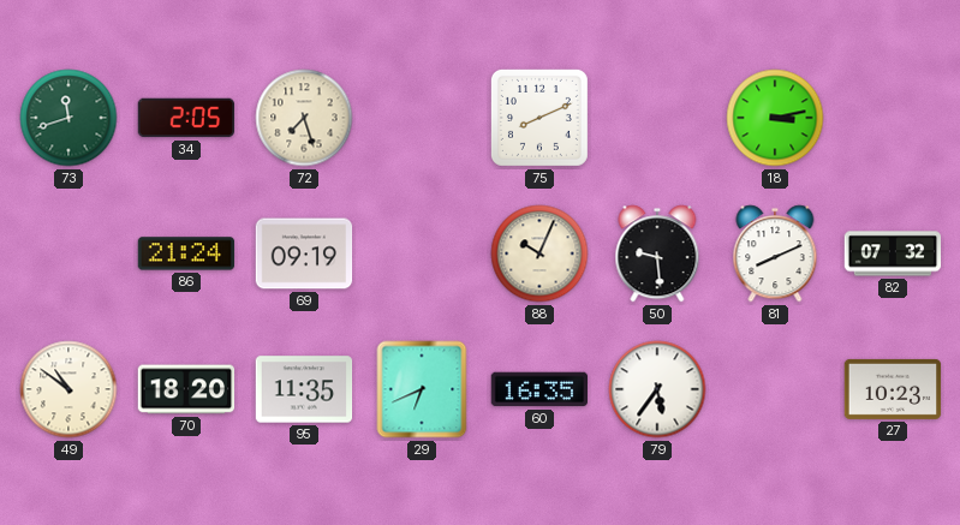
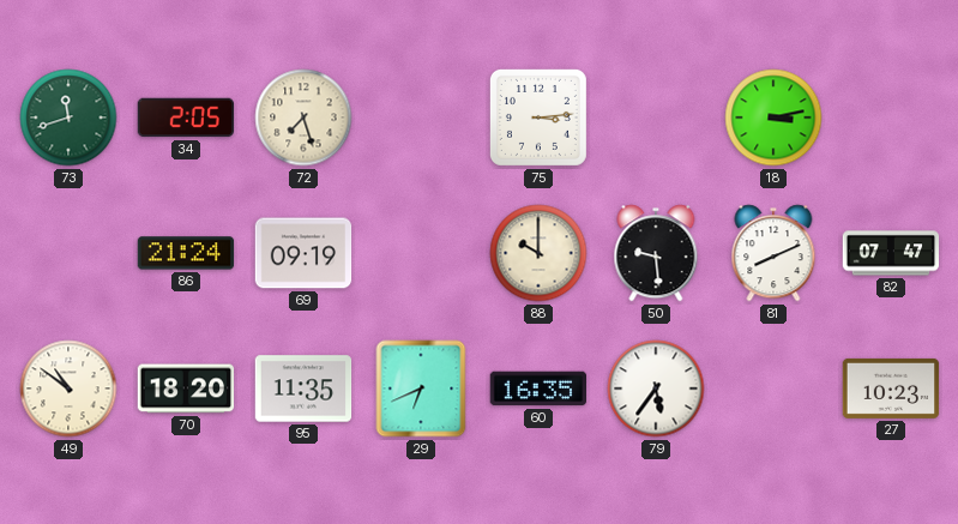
75: 8:11 -> 3:14 (538, 118)
88: 10:04 -> 10:00 (538, 253)
82: 07:32 -> 07:47 (891, 253)
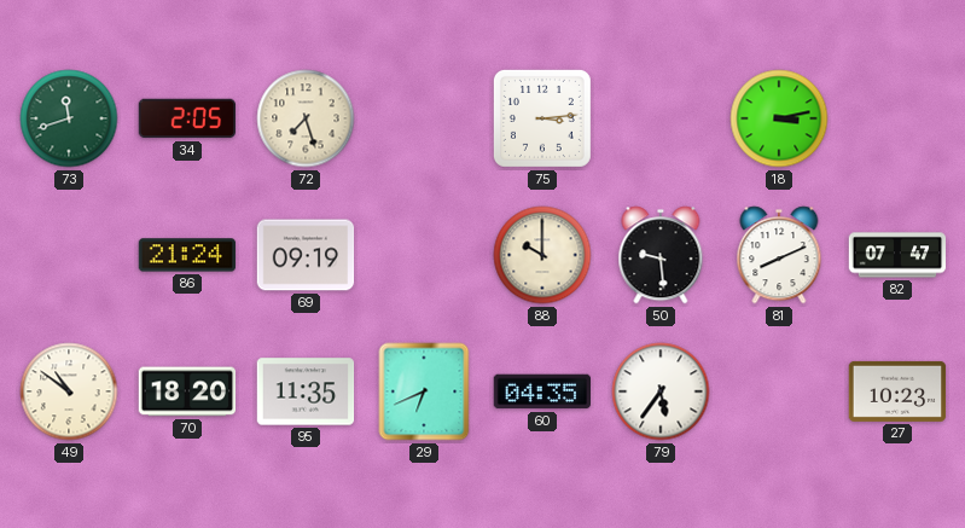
60: 16:35 -> 04:35 (541, 391)
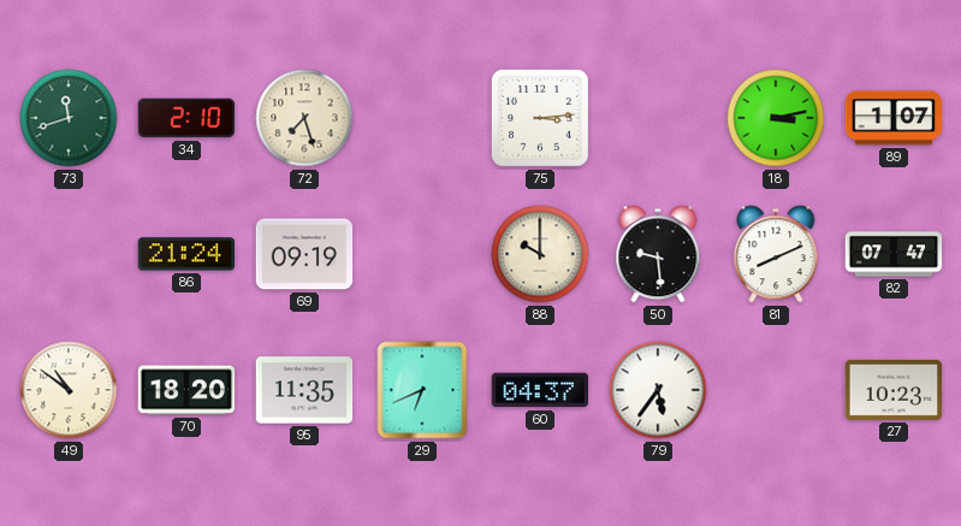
34: 2:05 -> 2:10 (186, 118)
89: none -> 1:07 (894, 118)
60: 04:35 -> 04:37 (539, 390)
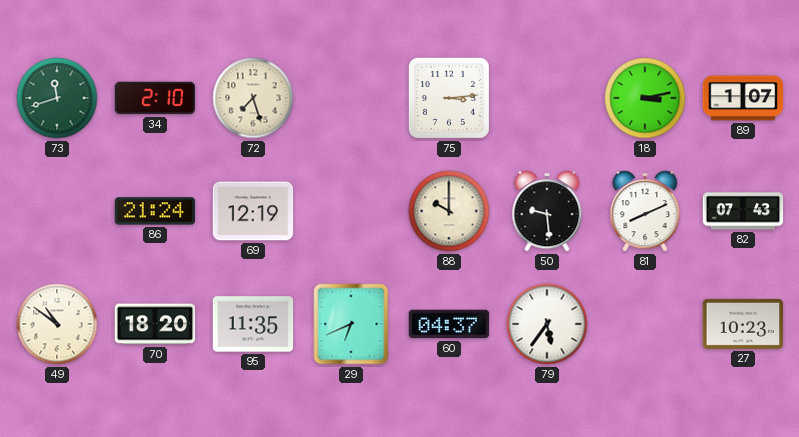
69: 09:19 -> 12:19 (253, 211)
82: 07:47 -> 07:43 (743, 211)
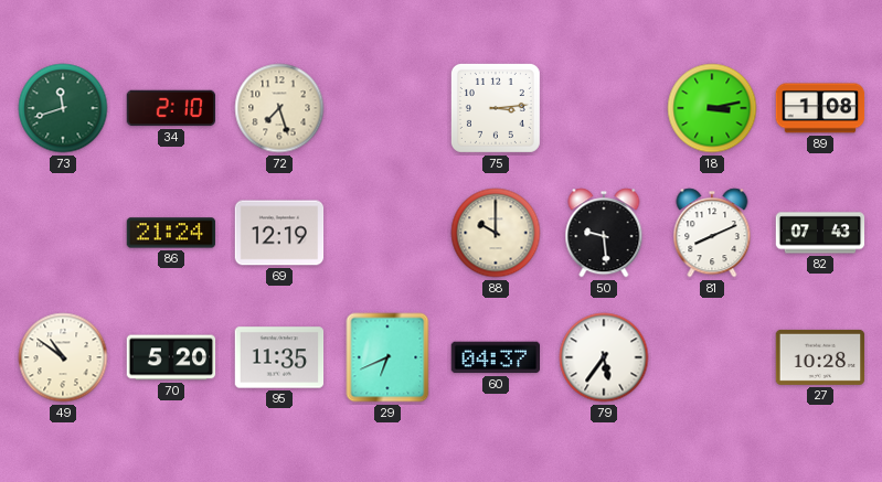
89: 1:07 -> 1:08 (820, 108)
70: 18:20 -> 5:20 (171, 357)
27: 10:23 -> 10:28 (820, 357)
